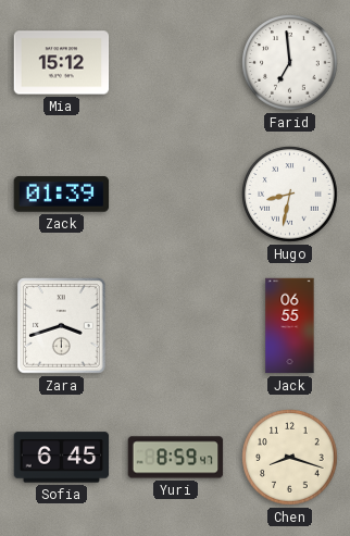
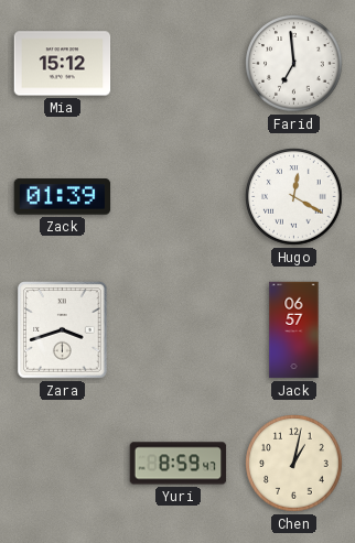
Hugo: 8:32 -> 12:20 (294, 197)
Jack: 06:55 -> 06:57 (294, 330)
Sofia: 6:45 -> none (62, 458)
Chen: 8:18 -> 1:02 (294, 464)
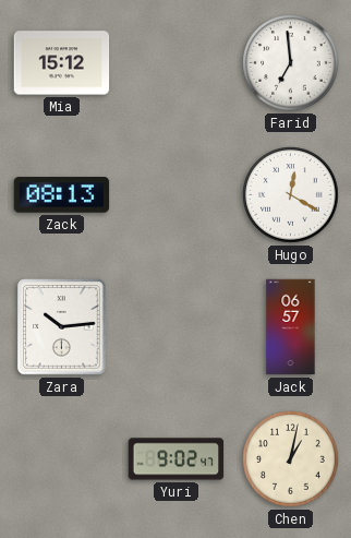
Zack: 01:39 -> 08:13 (62, 195)
Zara: 3:42 -> 10:14 (62, 327)
Yuri: 8:59 -> 9:02 (177, 459)
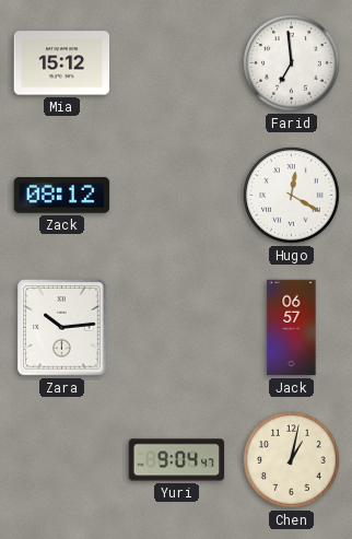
Zack: 08:13 -> 08:12 (62, 196)
Yuri: 9:02 -> 9:04 (177, 460)
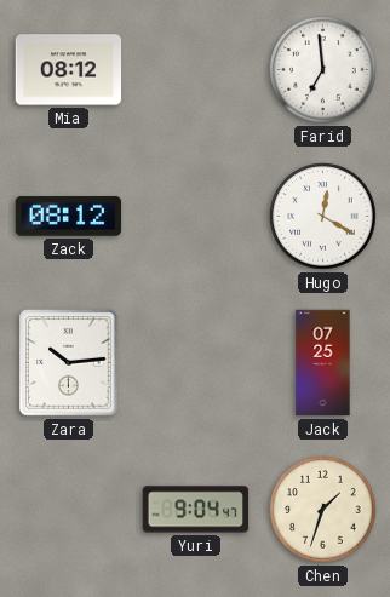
Mia: 15:12 -> 08:12 (69, 70)
Jack: 06:57 -> 07:25 (323, 363)
Chen: 1:02 -> 1:33 (323, 510)
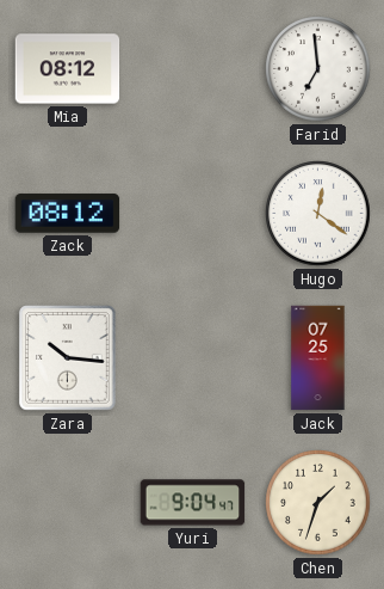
Hugo: 12:20 -> 12:21 (318, 214)
Zara: 10:14 -> 10:16 (68, 358)
